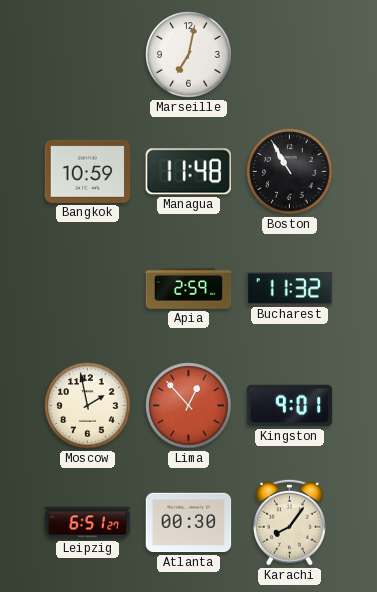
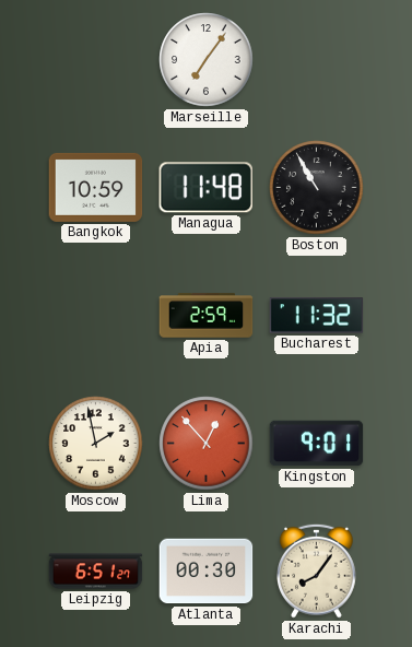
Marseille: 7:02 -> 7:06 (207, 60)
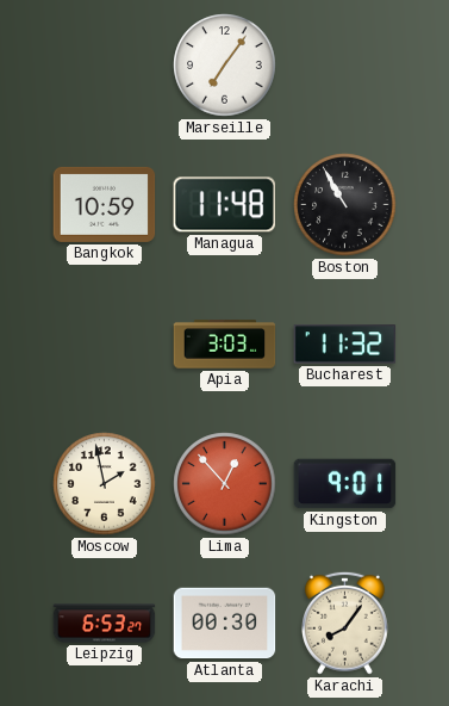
Apia: 2:59 -> 3:03 (225, 345)
Leipzig: 6:51 -> 6:53 (105, 624)
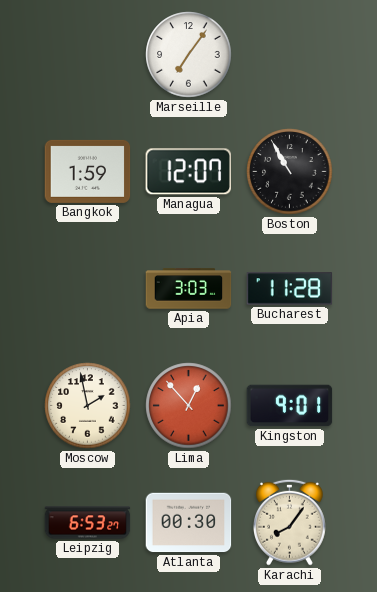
Bangkok: 10:59 -> 1:59 (88, 171)
Managua: 11:48 -> 12:07 (188, 172)
Bucharest: 11:32 -> 11:28 (290, 289)
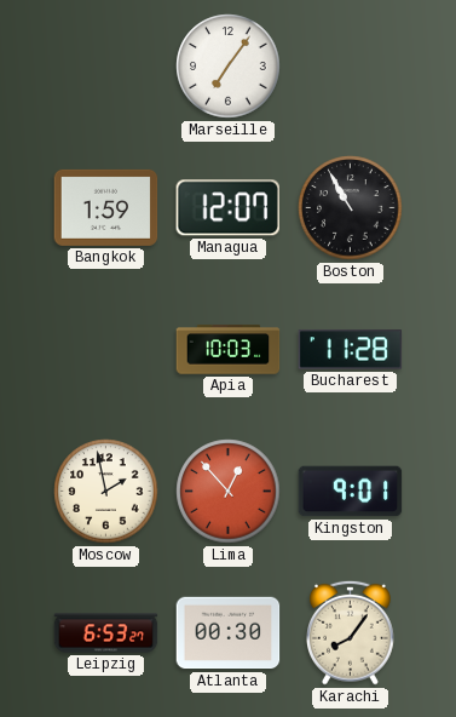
Apia: 3:03 -> 10:03 (229, 350)
